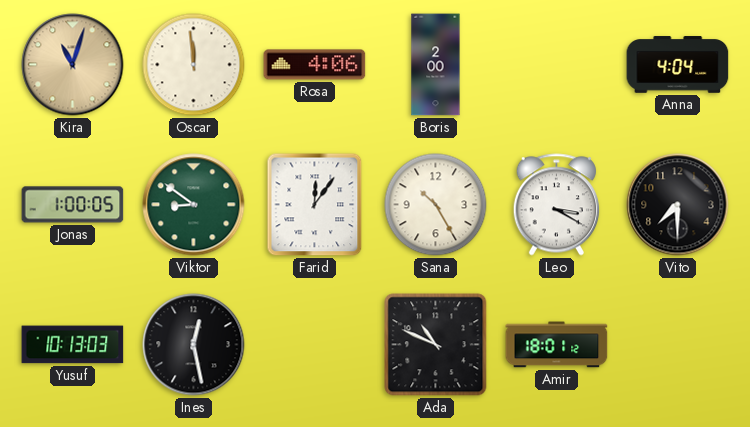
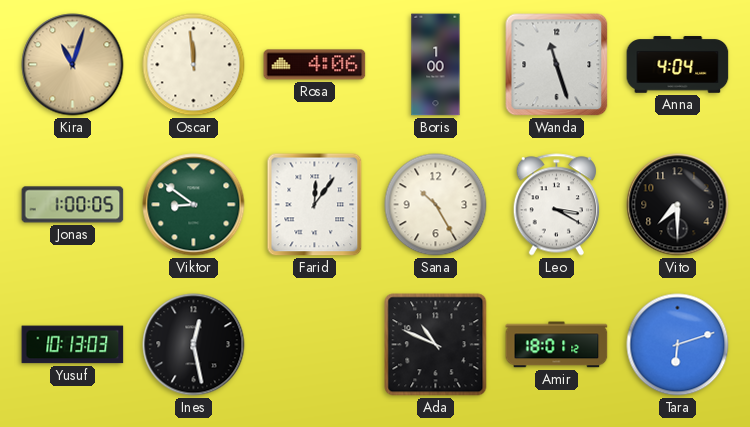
Boris: 2:00 -> 1:00 (436, 65)
Wanda: none -> 11:27 (557, 65)
Tara: none -> 6:12 (678, 345)
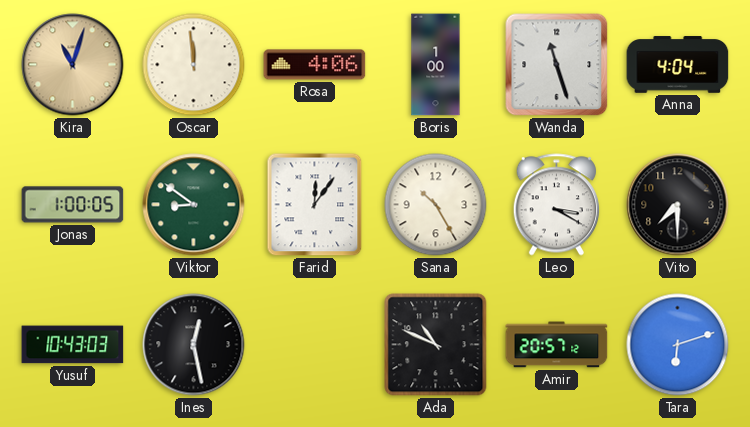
Yusuf: 10:13 -> 10:43 (73, 345)
Amir: 18:01 -> 20:57 (557, 345)
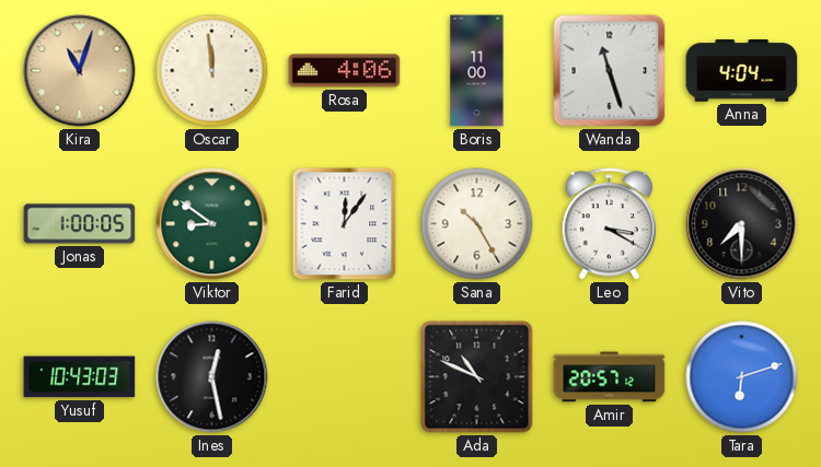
Boris: 1:00 -> 11:00 (477, 71)
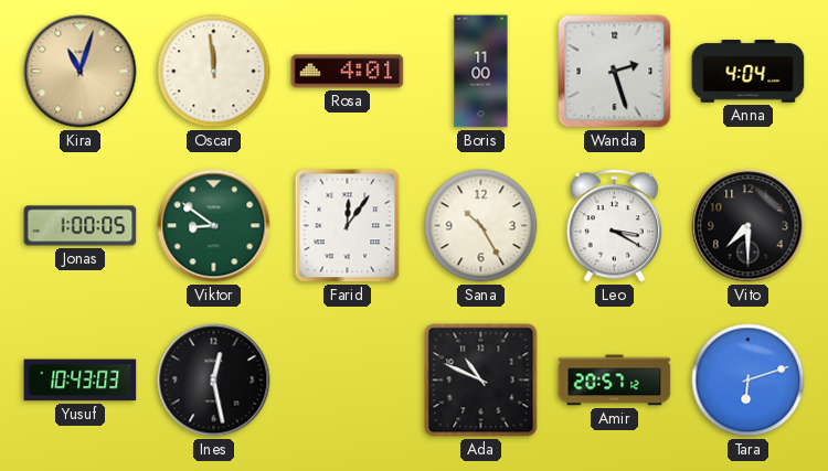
Rosa: 4:06 -> 4:01 (348, 72)
Wanda: 11:27 -> 2:27 (615, 72)
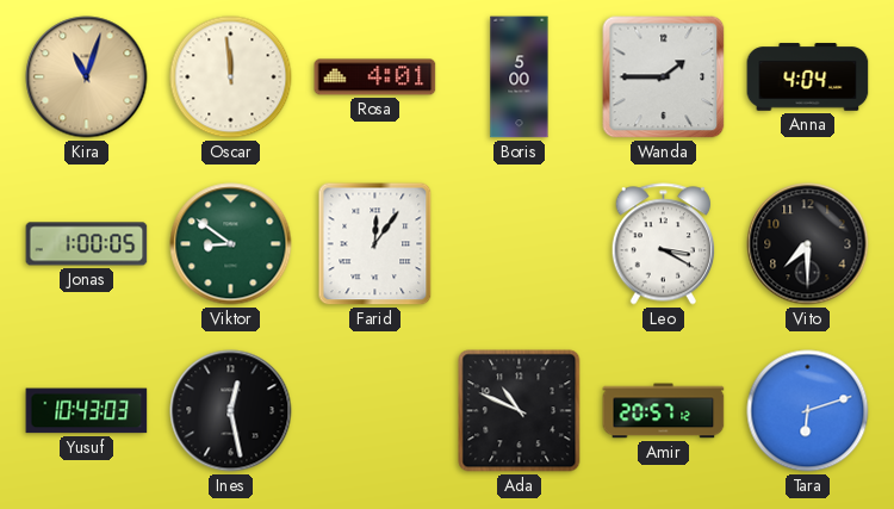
Boris: 11:00 -> 5:00 (520, 77)
Wanda: 2:27 -> 1:45 (664, 77)
Sana: 10:25 -> none (481, 226)
